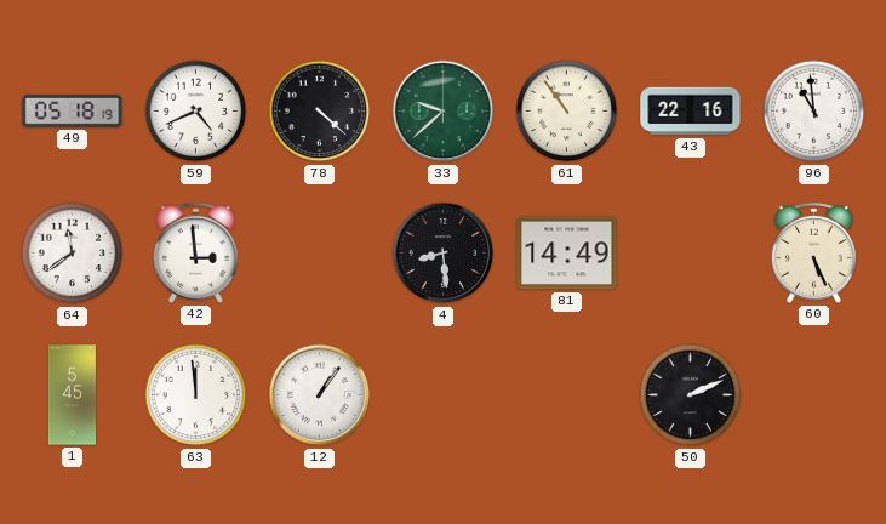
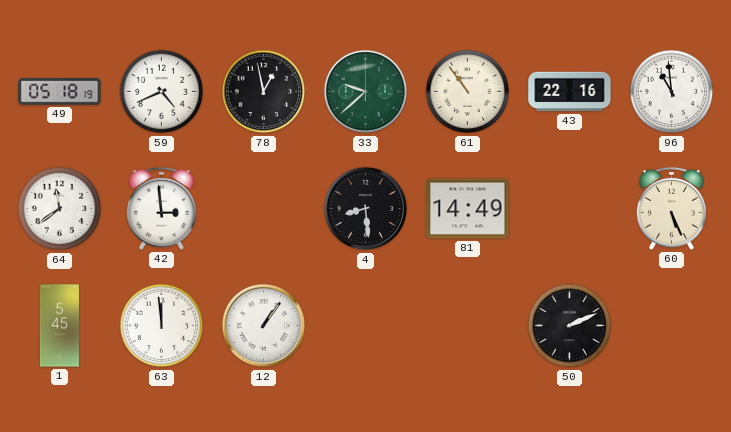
78: 4:22 -> 12:58 (264, 92)
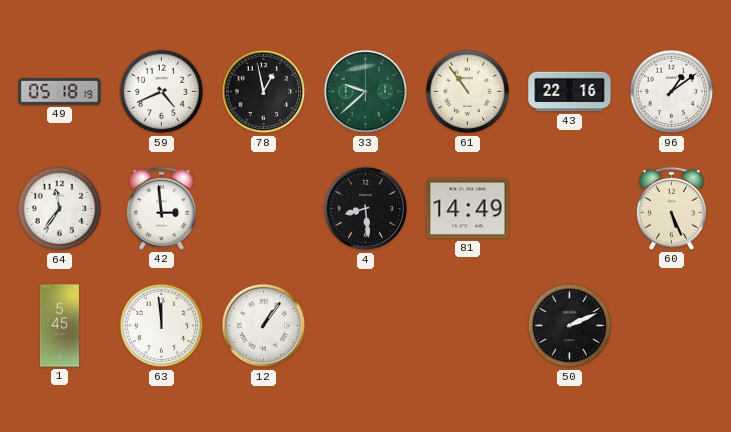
96: 10:59 -> 1:09 (672, 92)
64: 11:39 -> 11:36 (60, 209)
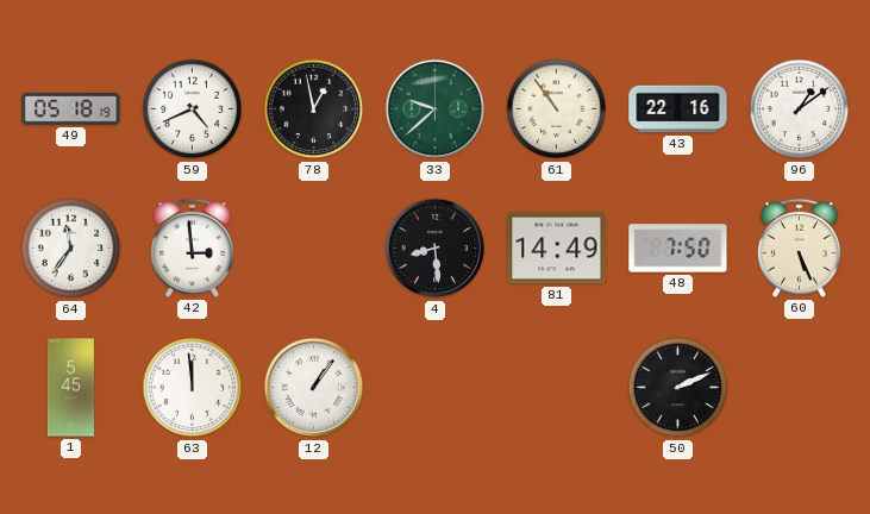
48: none -> 7:50 (678, 249)
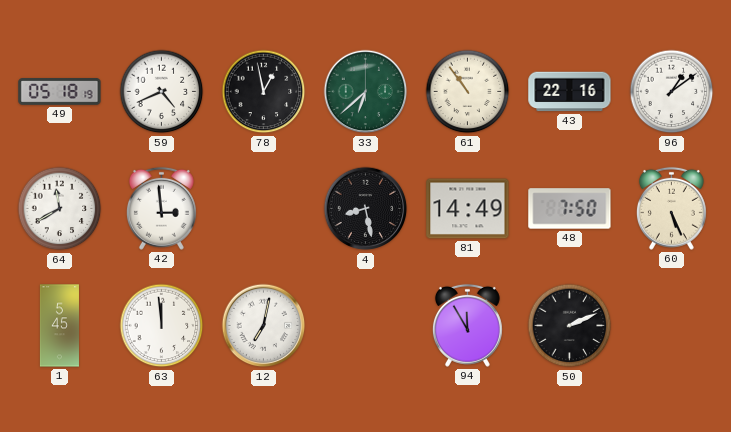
33: 9:38 -> 6:38 (366, 92)
64: 11:36 -> 11:40 (60, 209)
4: 8:29 -> 8:28 (366, 209)
12: 1:06 -> 7:02 (264, 326)
94: none -> 11:55 (467, 325)
